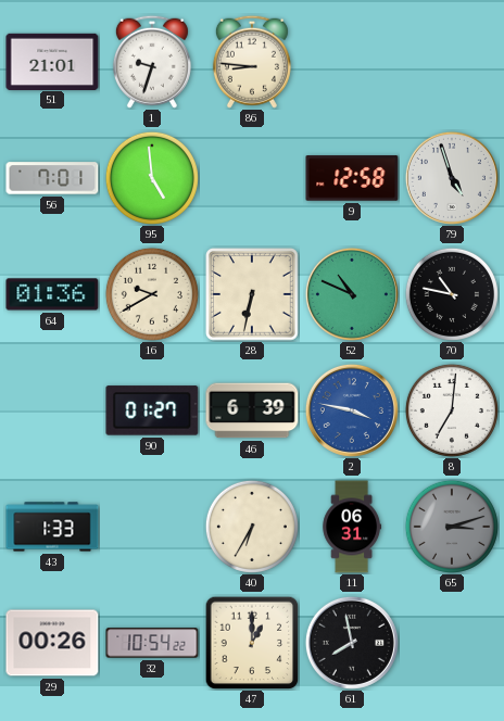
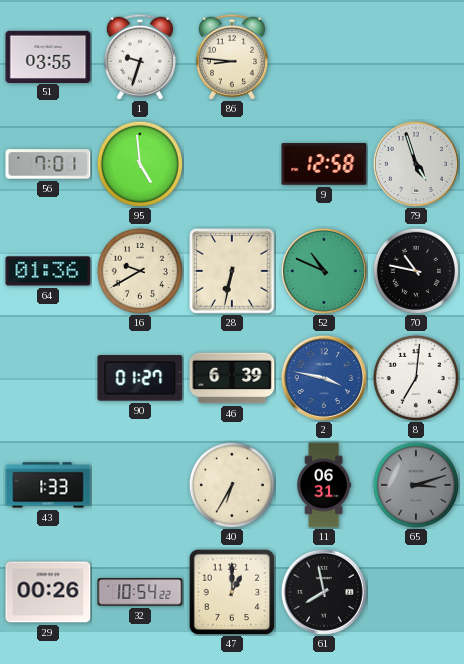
51: 21:01 -> 03:55 (48, 56)
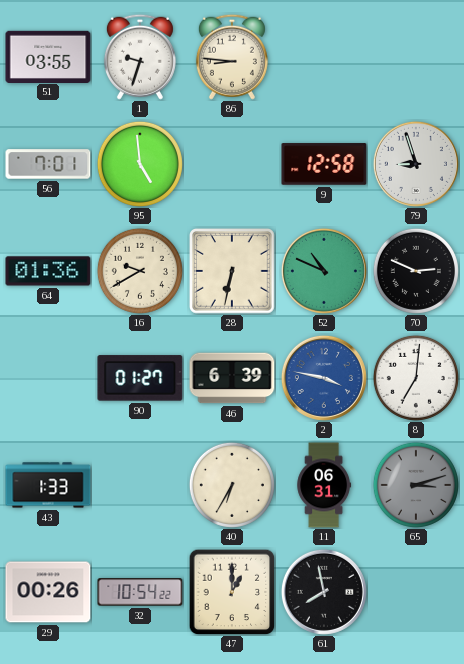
79: 4:57 -> 8:57 (416, 164)
70: 10:47 -> 2:49 (416, 271)
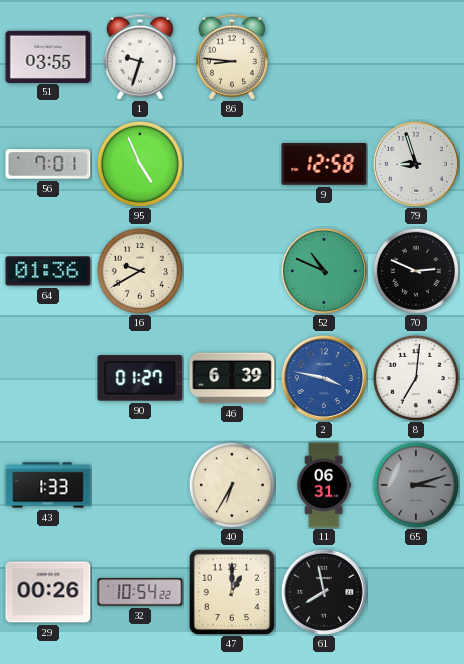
95: 4:59 -> 4:56 (140, 164)
28: 6:32 -> none (232, 271)
